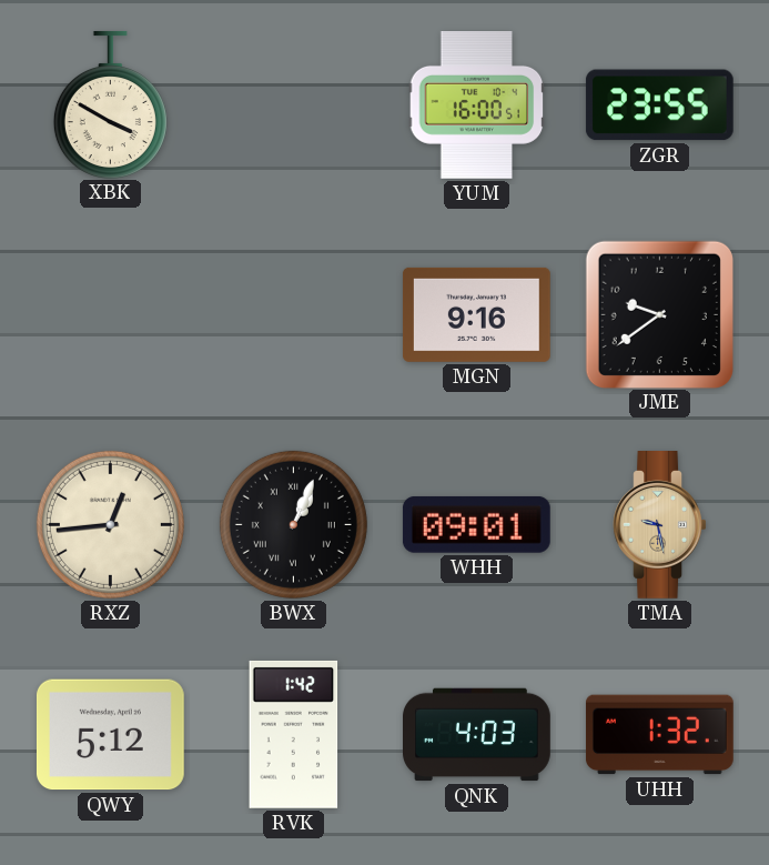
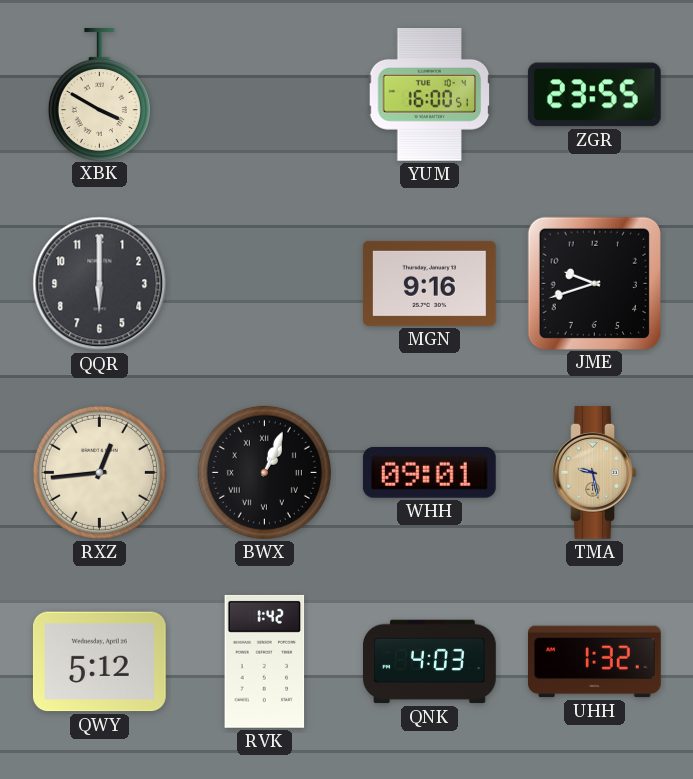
QQR: none -> 6:00 (100, 284)
JME: 9:39 -> 9:42 (594, 283)
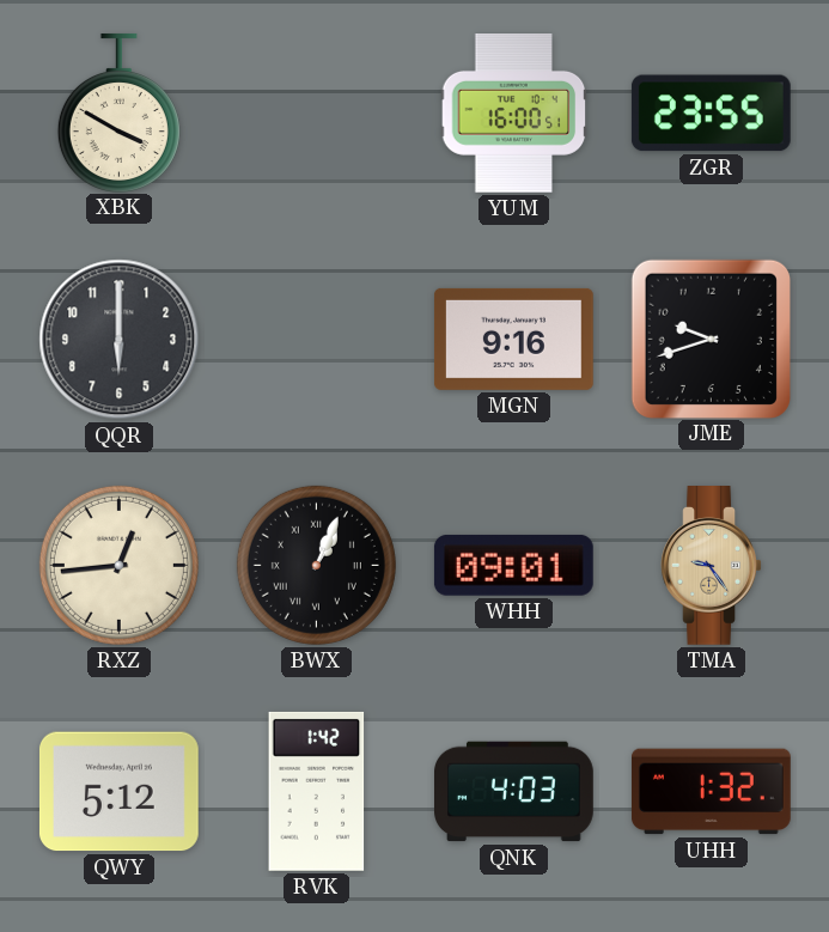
TMA: 9:28 -> 9:24 (712, 566)
